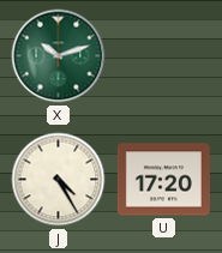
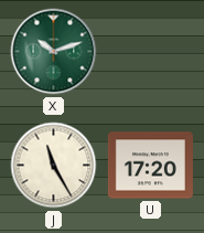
J: 4:25 -> 11:25 (54, 166)
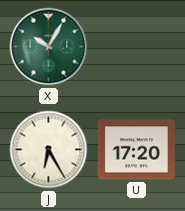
X: 10:12 -> 10:05 (49, 47)
J: 11:25 -> 6:25 (49, 150)
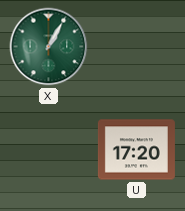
X: 10:05 -> 1:05 (49, 47)
J: 6:25 -> none (49, 150)
